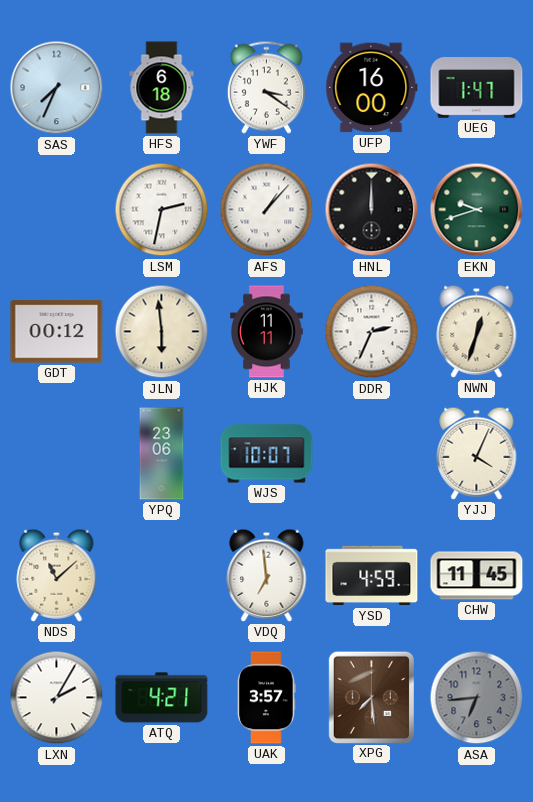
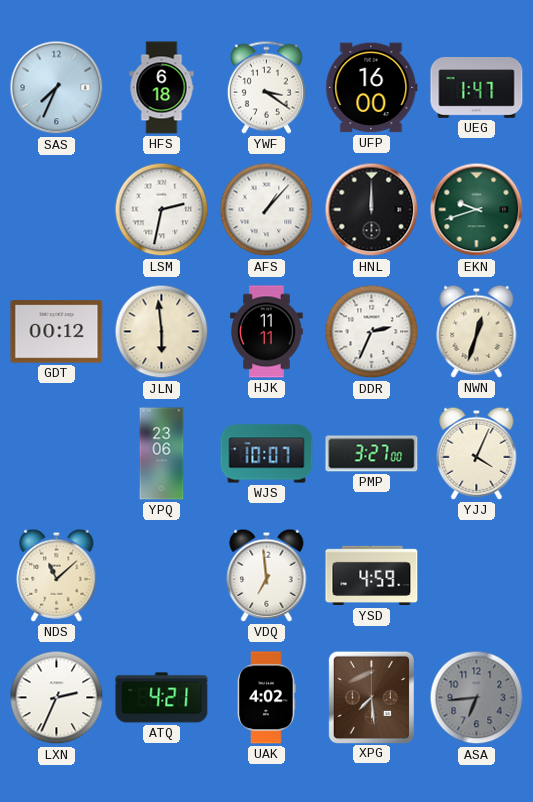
PMP: none -> 3:27 (372, 454)
CHW: 11:45 -> none (477, 576)
LXN: 2:05 -> 2:34 (57, 698)
UAK: 3:57 -> 4:02 (267, 698)
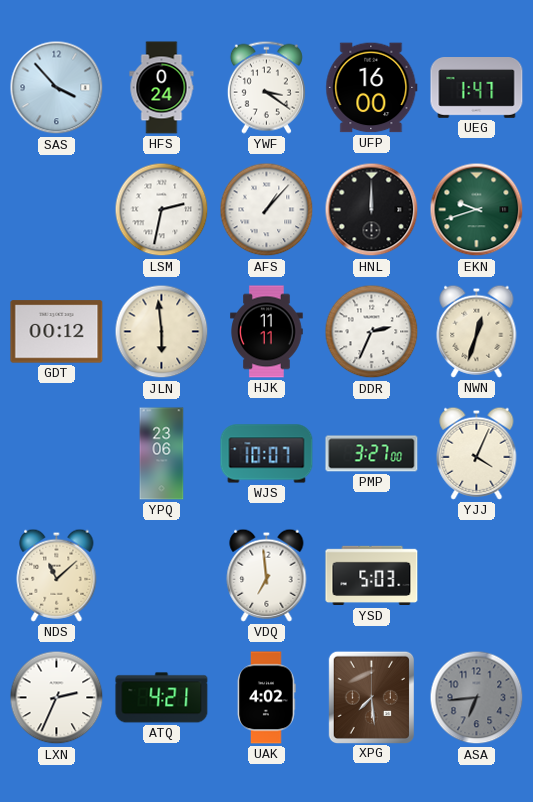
SAS: 7:34 -> 3:53 (57, 88)
HFS: 6:18 -> 0:24 (162, 88)
YSD: 4:59 -> 5:03 (372, 576)
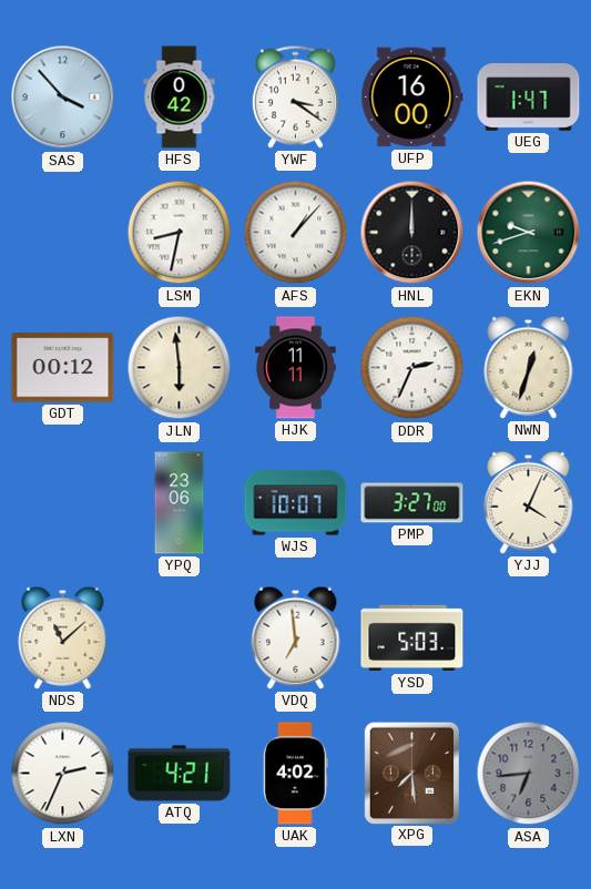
HFS: 0:24 -> 0:42 (180, 98)
LSM: 2:32 -> 8:32 (180, 233)
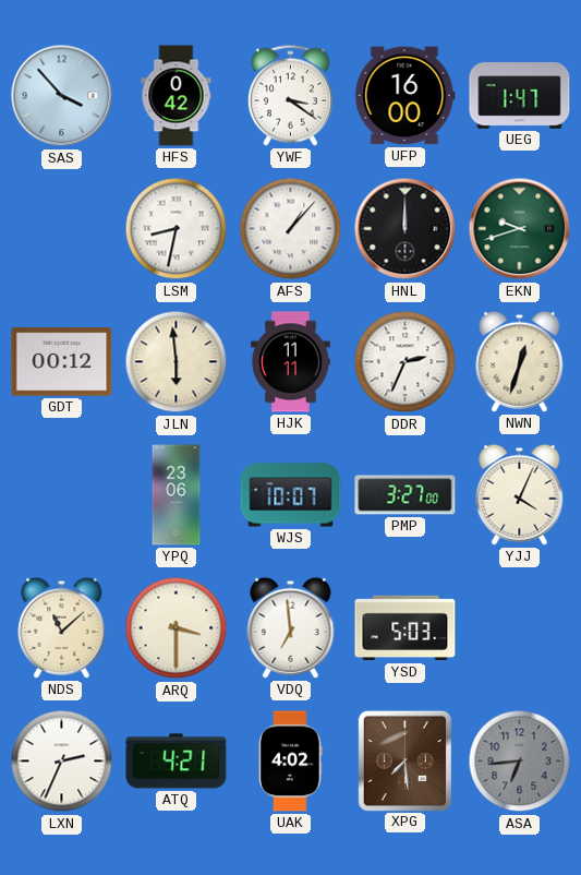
ARQ: none -> 3:30 (177, 628)
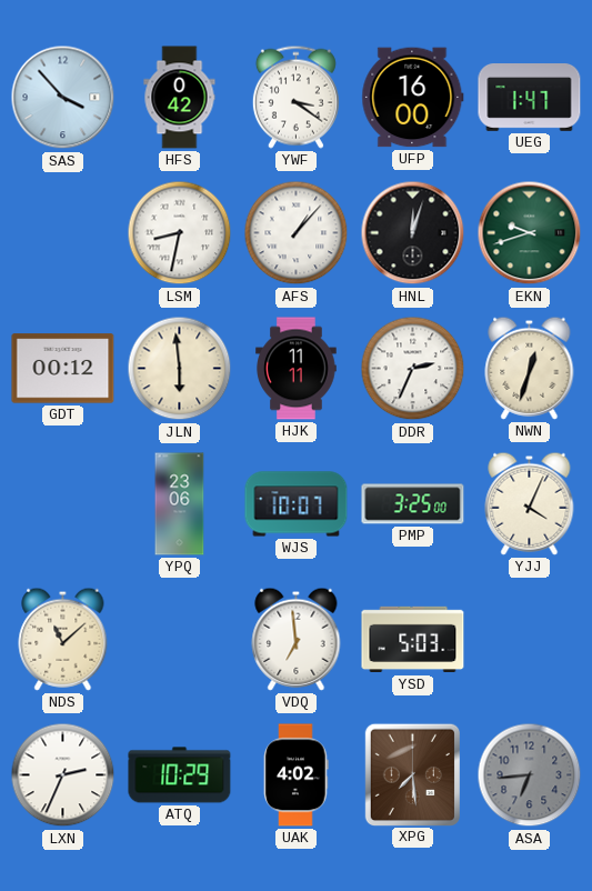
HNL: 12:00 -> 12:03 (413, 233)
PMP: 3:27 -> 3:25 (413, 504)
ARQ: 3:30 -> none (177, 628)
ATQ: 4:21 -> 10:29 (180, 775)
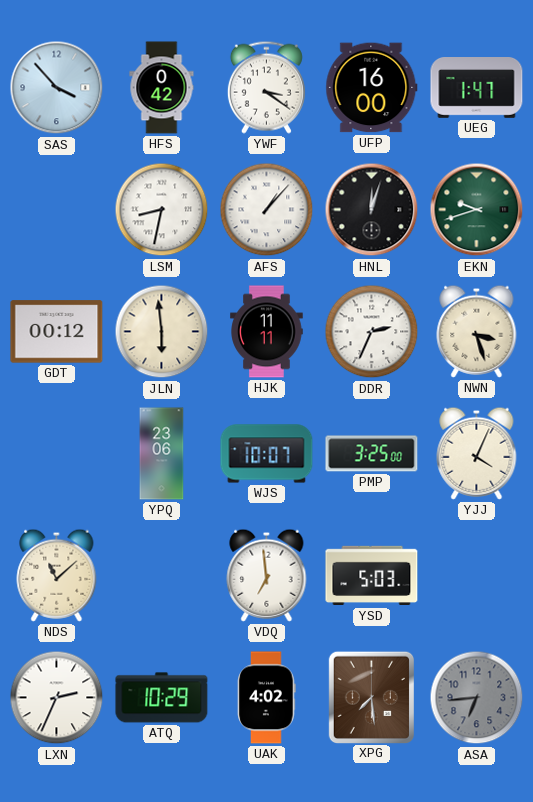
NWN: 12:33 -> 3:27 (477, 331)
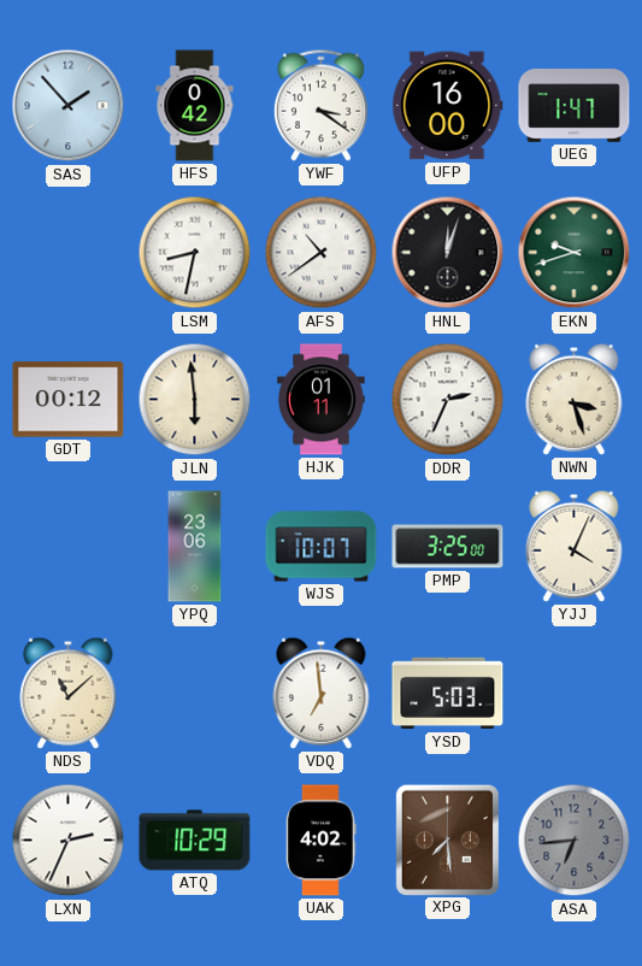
SAS: 3:53 -> 1:53 (69, 106)
AFS: 1:07 -> 10:39 (322, 253)
HJK: 11:11 -> 01:11 (322, 400)
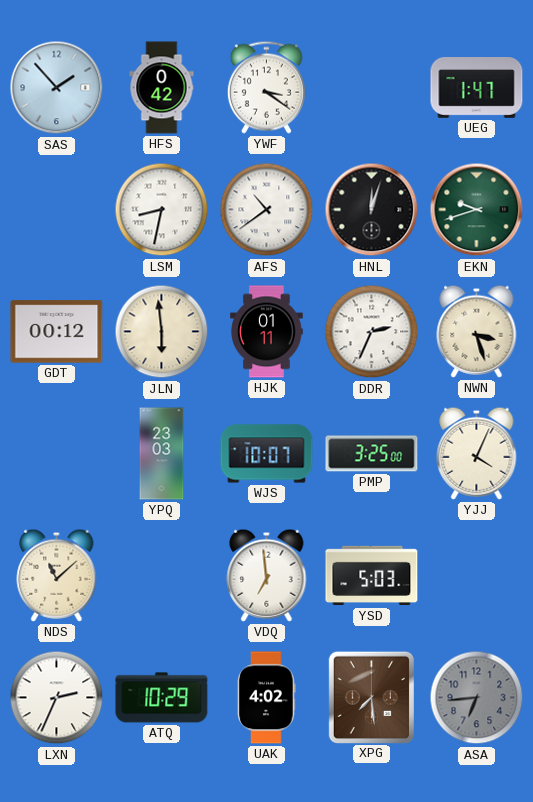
UFP: 16:00 -> none (448, 106)
YPQ: 23:06 -> 23:03 (162, 454)
